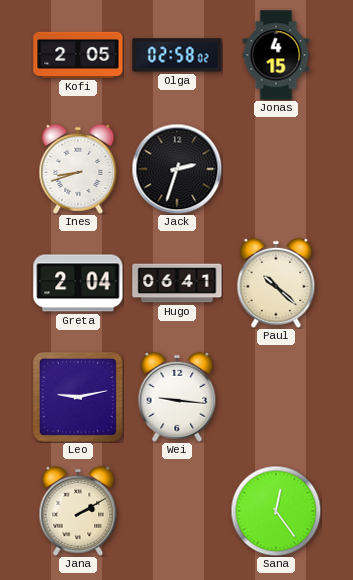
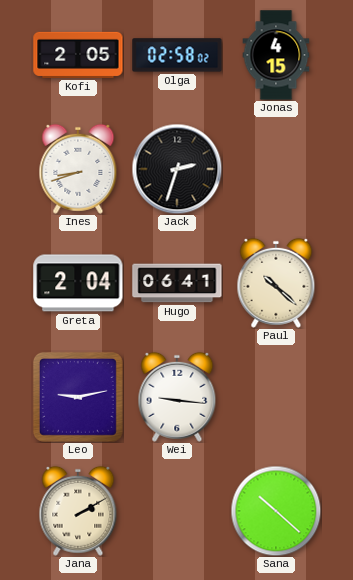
Sana: 12:24 -> 10:22 (276, 511)
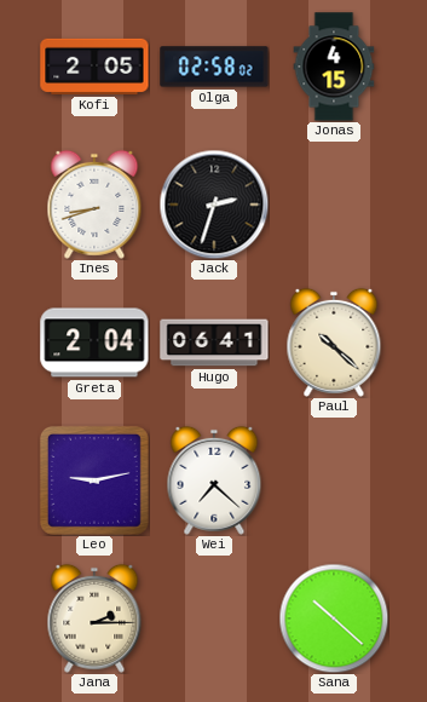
Wei: 9:16 -> 7:22 (214, 481)
Jana: 2:10 -> 2:15 (94, 618)
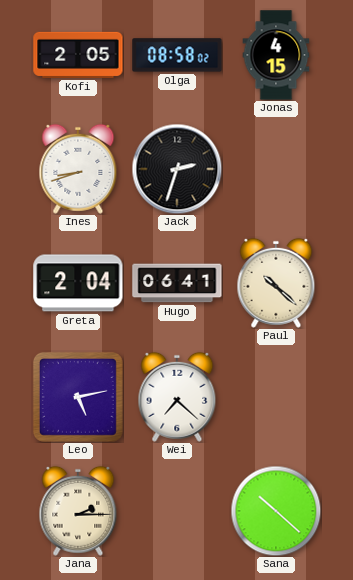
Olga: 02:58 -> 08:58 (177, 55)
Leo: 9:13 -> 5:13 (78, 397)
